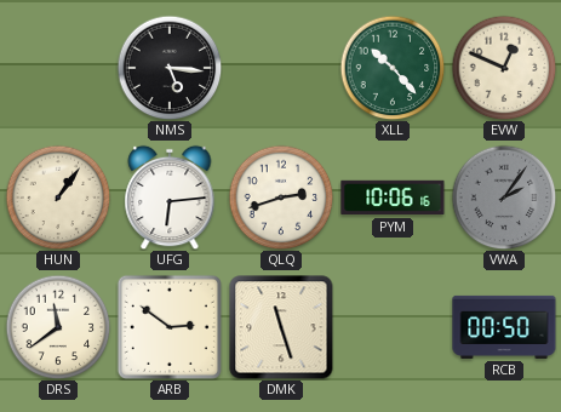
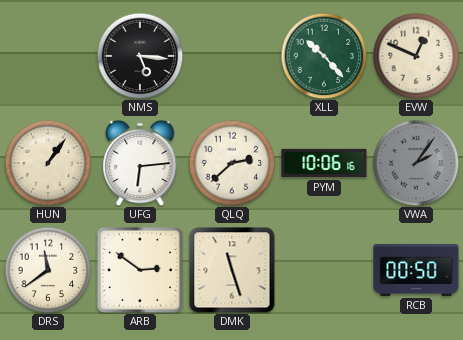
QLQ: 2:42 -> 2:38 (232, 163)
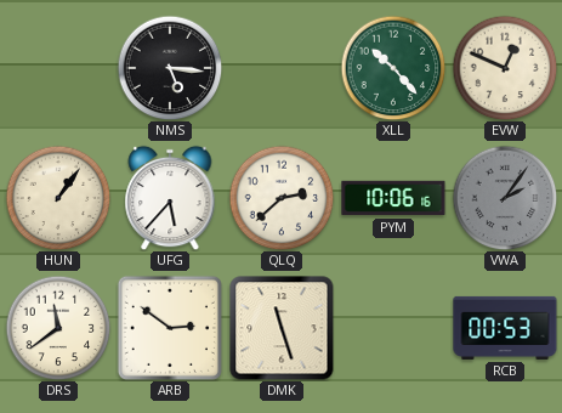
UFG: 6:14 -> 5:37 (170, 198)
RCB: 00:50 -> 00:53 (505, 328)
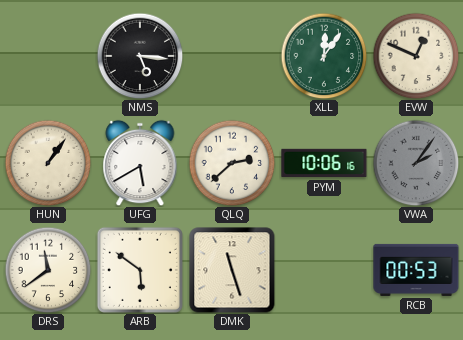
XLL: 10:23 -> 12:06 (324, 56)
UFG: 5:37 -> 5:40 (140, 163)
ARB: 2:51 -> 5:51 (140, 270)
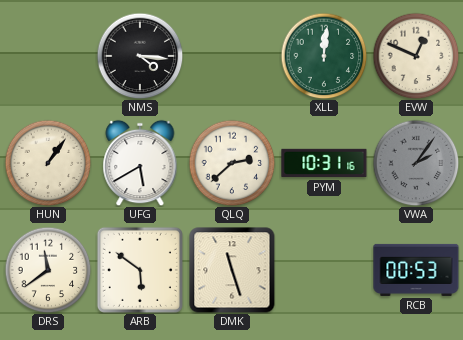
NMS: 5:16 -> 4:16 (140, 56)
XLL: 12:06 -> 12:01 (324, 56)
PYM: 10:06 -> 10:31 (324, 163)
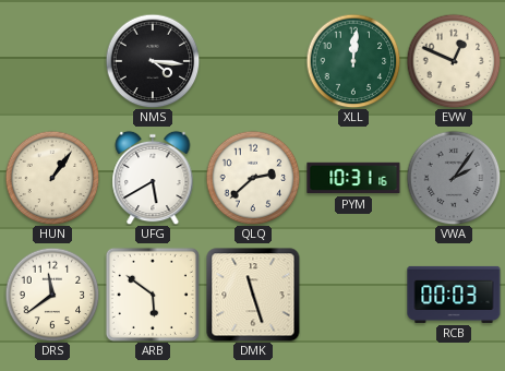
RCB: 00:53 -> 00:03 (454, 295)
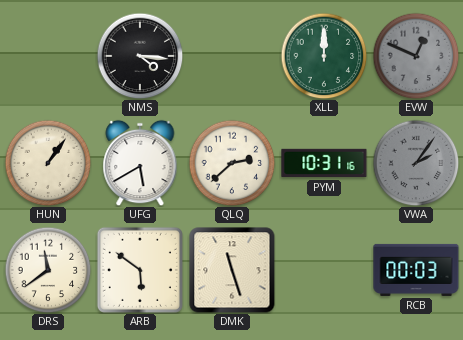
XLL: 12:01 -> 12:00 (324, 56)
EVW dial: cream -> grey (416, 56)
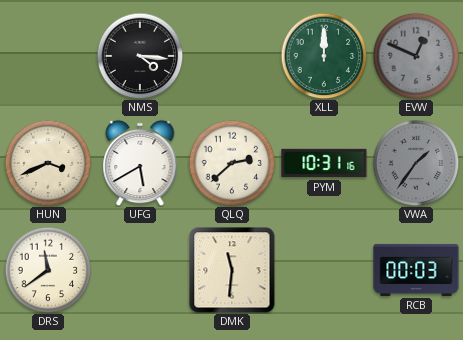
HUN: 1:06 -> 3:41 (48, 163)
VWA: 2:06 -> 1:36 (416, 163)
ARB: 5:51 -> none (140, 270)
DMK: 11:27 -> 11:31 (232, 270)
